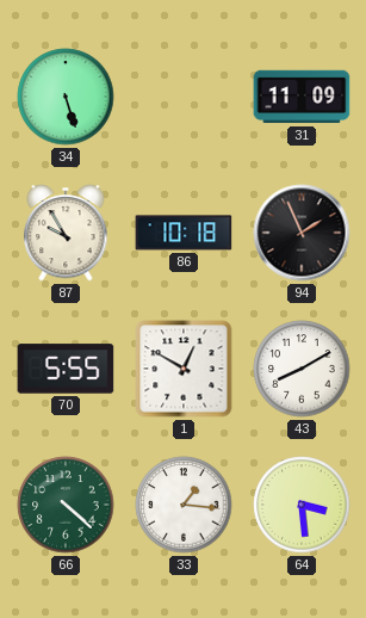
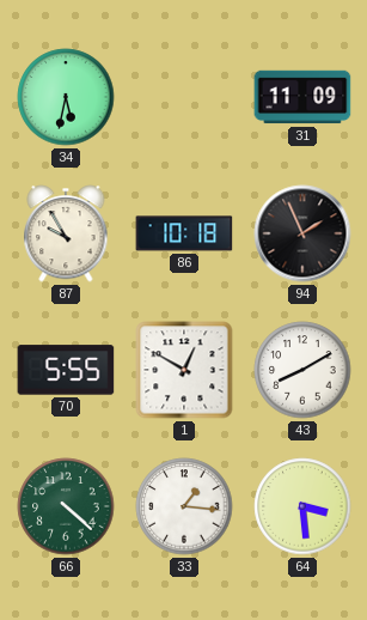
34: 5:27 -> 5:32 (66, 97)
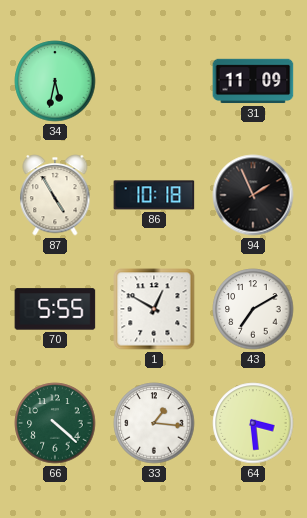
87: 9:55 -> 4:55 (55, 195)
43: 8:10 -> 7:10 (253, 309)
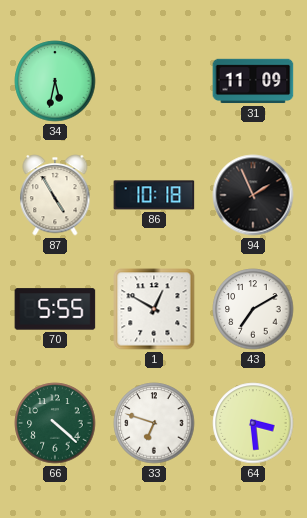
33: 1:16 -> 6:48 (154, 423)
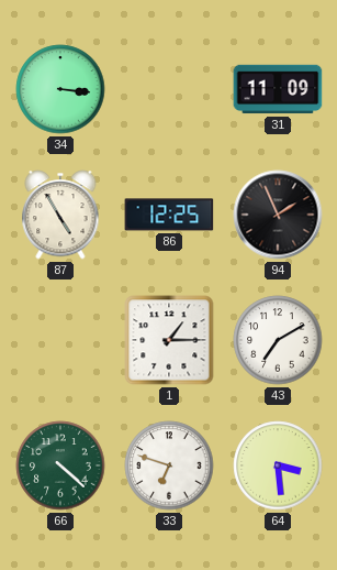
34: 5:32 -> 3:16 (60, 89)
86: 10:18 -> 12:25 (169, 215)
70: 5:55 -> none (55, 309)
1: 12:50 -> 1:15 (169, 340)
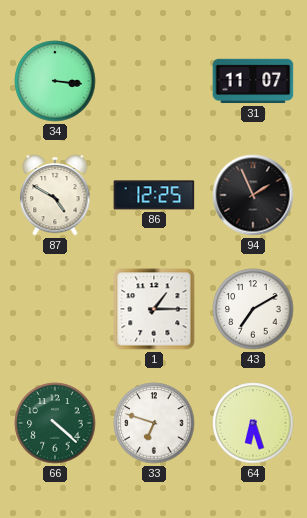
31: 11:09 -> 11:07 (253, 81)
87: 4:55 -> 4:50 (55, 195)
64: 3:29 -> 6:27 (253, 423)
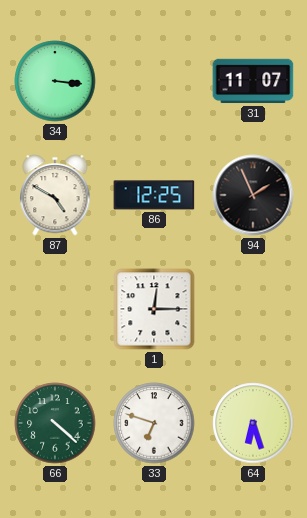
1: 1:15 -> 12:15 (154, 309)
43: 7:10 -> none (253, 309)
